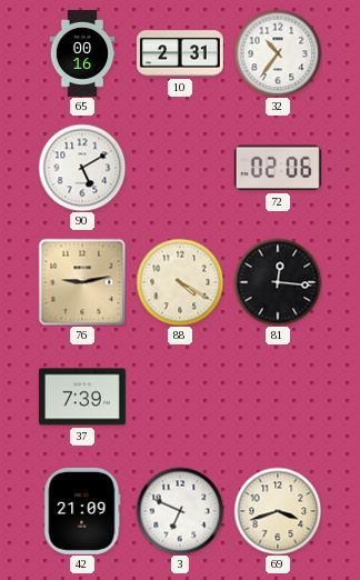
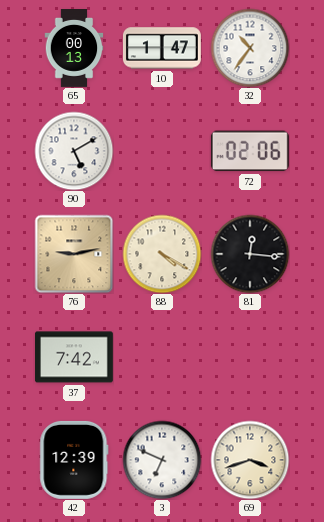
65: 00:16 -> 00:13 (74, 49)
10: 2:31 -> 1:47 (162, 48)
37: 7:39 -> 7:42 (74, 357)
42: 21:09 -> 12:39 (74, 460)
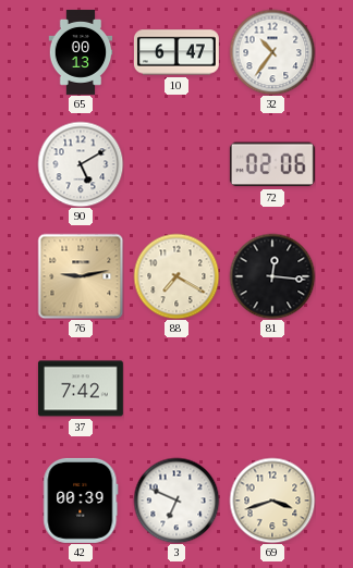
10: 1:47 -> 6:47 (176, 52)
88: 4:20 -> 7:20 (176, 276)
42: 12:39 -> 00:39 (81, 501)
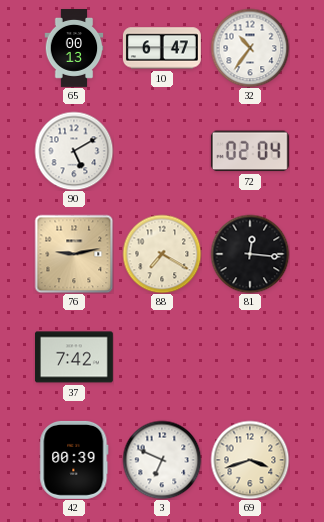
72: 02:06 -> 02:04 (250, 151)
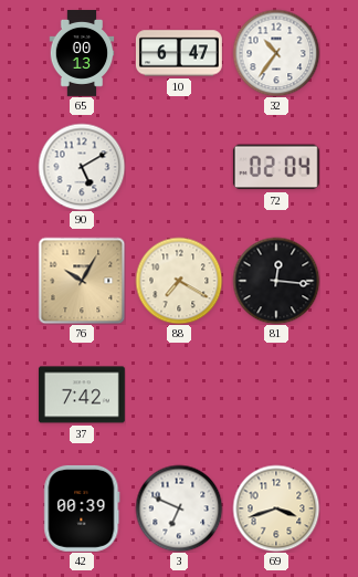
76: 9:13 -> 10:05 (82, 281)
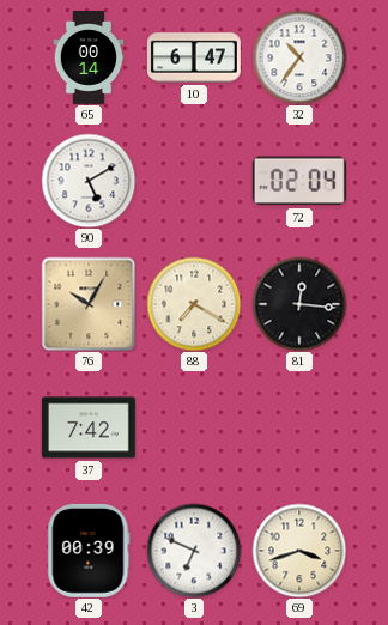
65: 00:13 -> 00:14 (89, 59)
